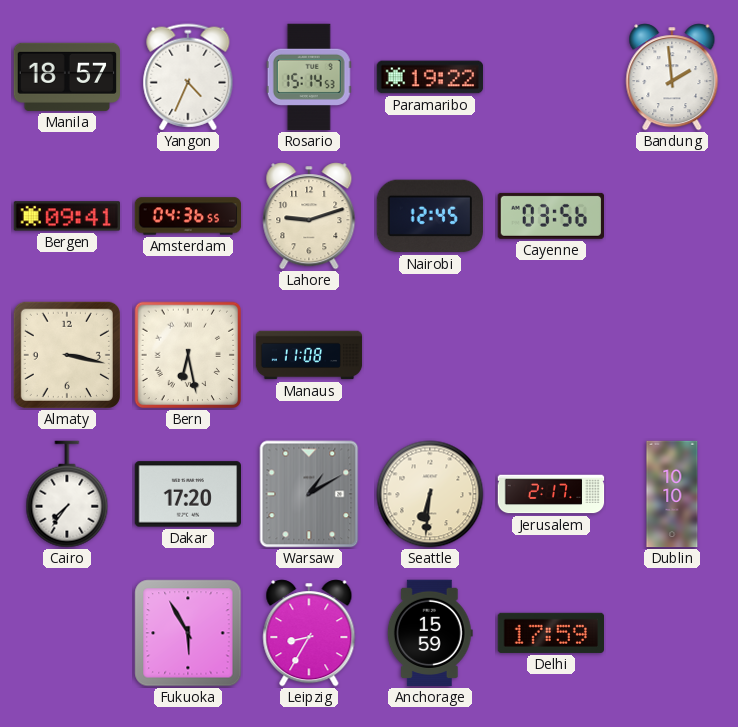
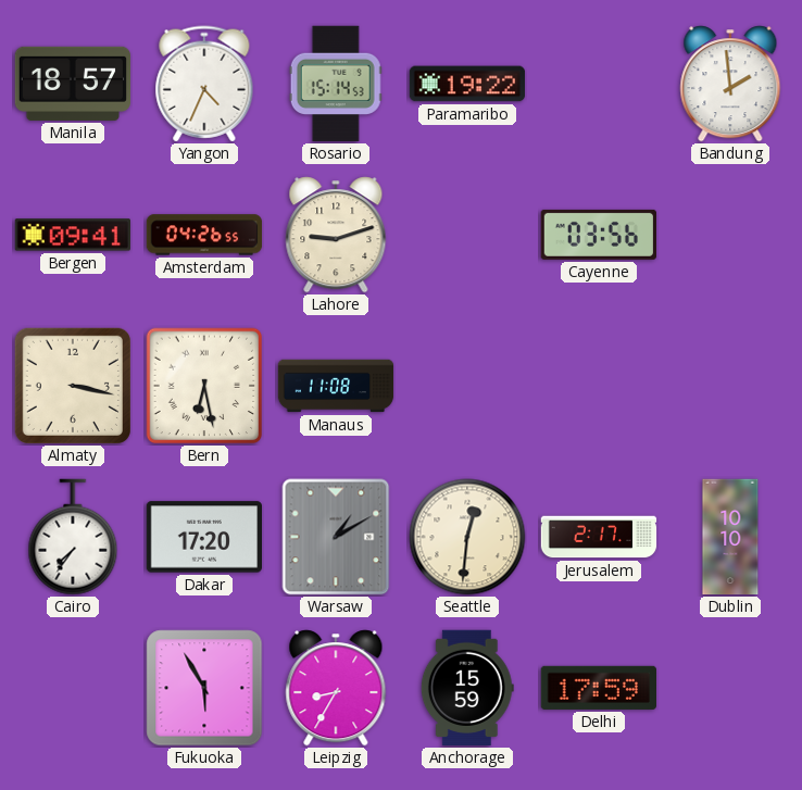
Amsterdam: 04:36 -> 04:26 (204, 235)
Nairobi: 12:45 -> none (430, 216)
Seattle: 6:31 -> 12:31 (467, 537)
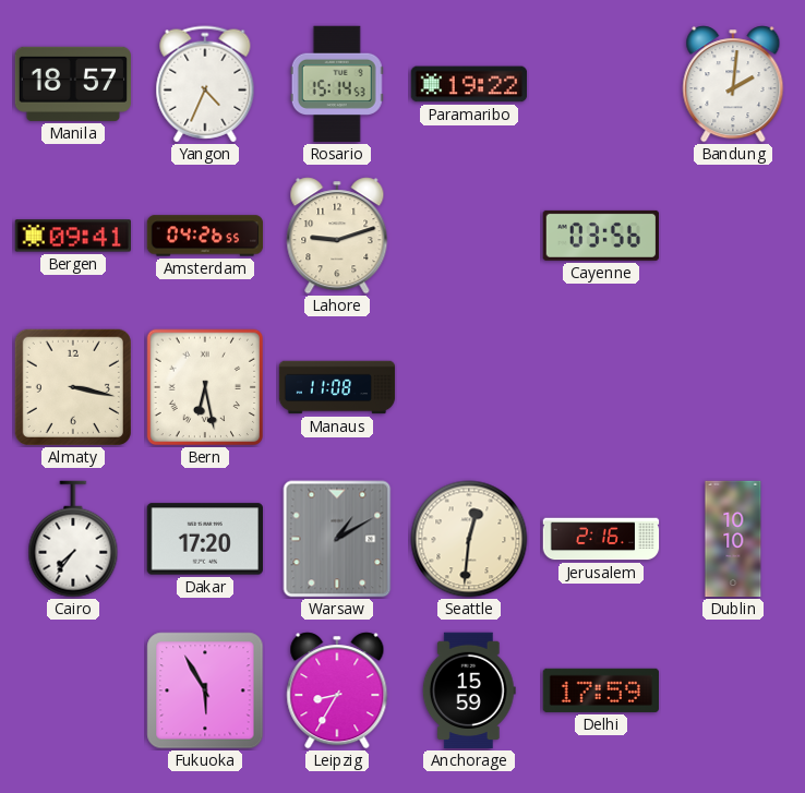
Bandung: 1:59 -> 2:01 (733, 84)
Jerusalem: 2:17 -> 2:16 (601, 539)
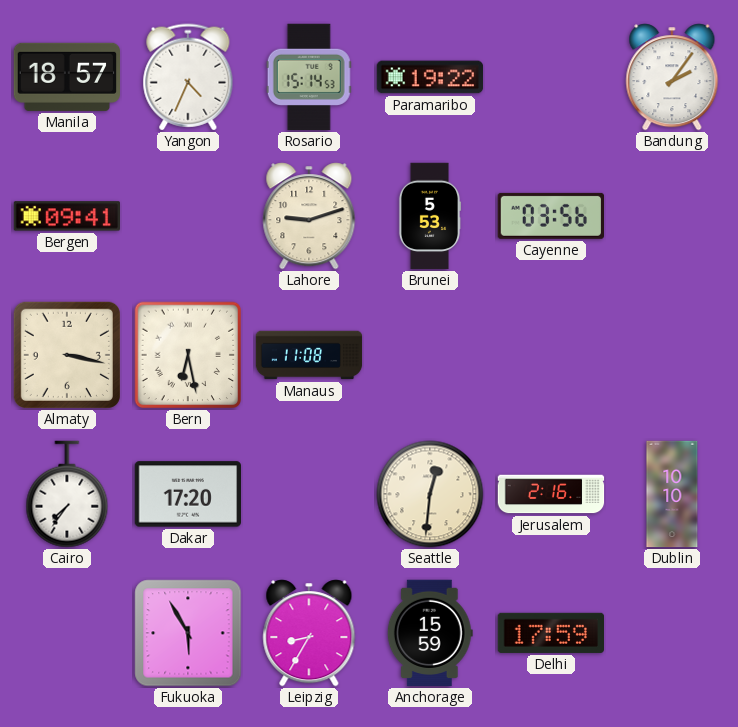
Bandung: 2:01 -> 2:06 (672, 77)
Amsterdam: 04:26 -> none (205, 236)
Brunei: none -> 5:53 (430, 216)
Warsaw: 1:10 -> none (337, 539)
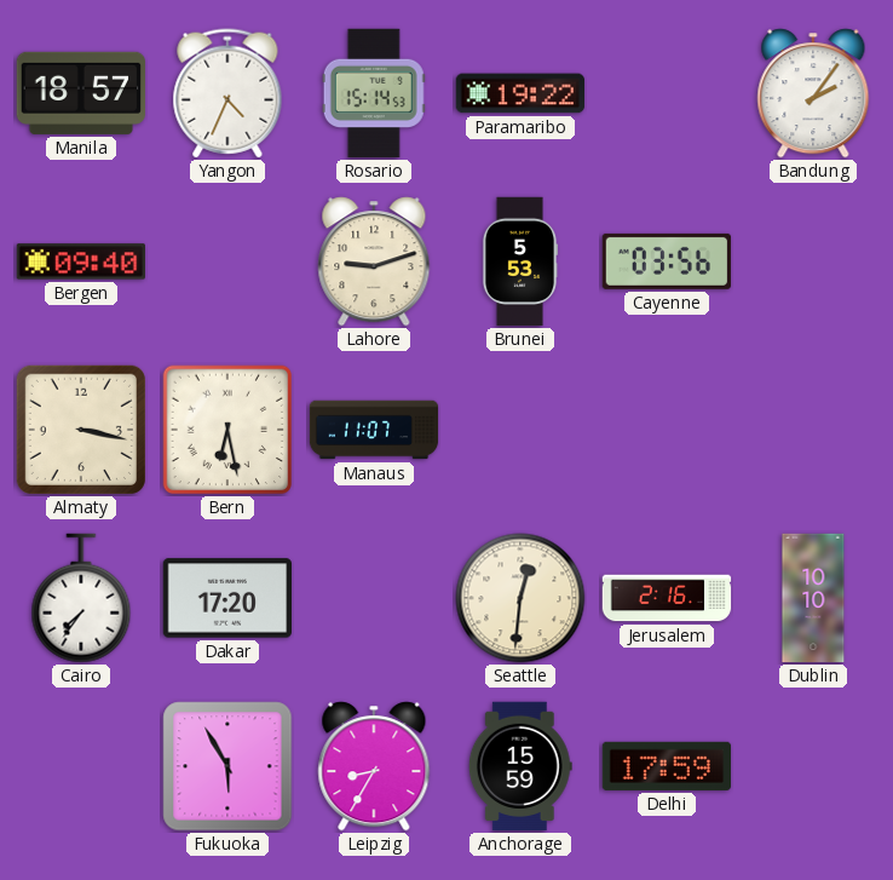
Bergen: 09:41 -> 09:40 (80, 261)
Manaus: 11:08 -> 11:07 (374, 430)
